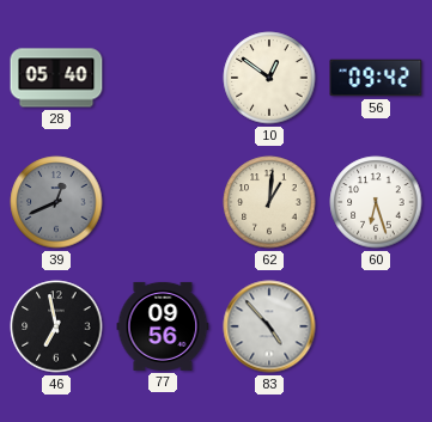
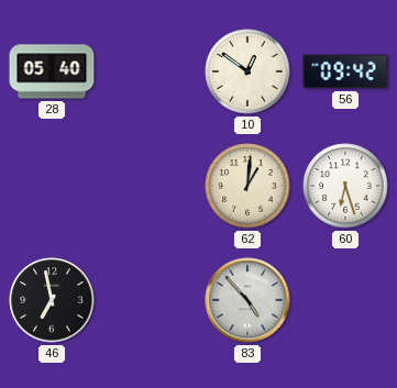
39: 12:41 -> none (56, 202)
77: 09:56 -> none (163, 326)
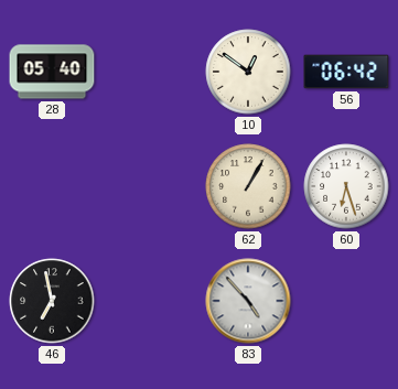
56: 09:42 -> 06:42 (346, 72)
62: 1:01 -> 1:05 (248, 186)
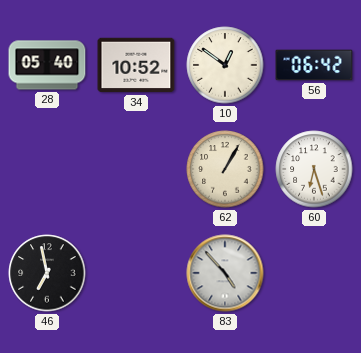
34: none -> 10:52 (136, 65)
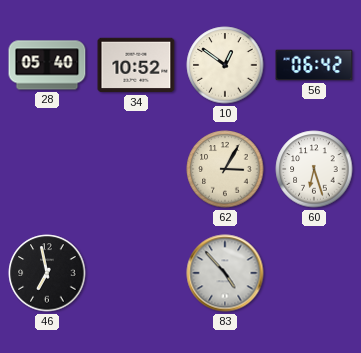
62: 1:05 -> 3:05 (225, 169)
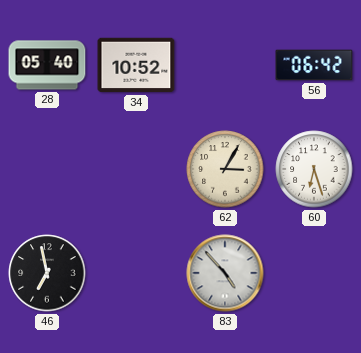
10: 12:51 -> none (225, 65)
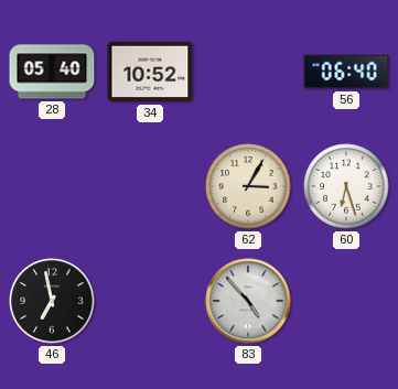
56: 06:42 -> 06:40 (346, 72)
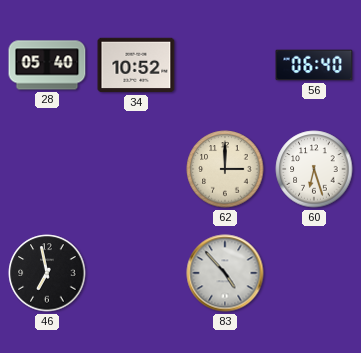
62: 3:05 -> 3:00 (225, 169)
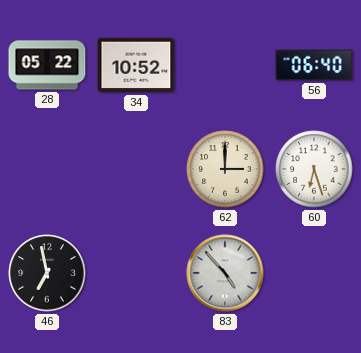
28: 05:40 -> 05:22 (47, 65)
